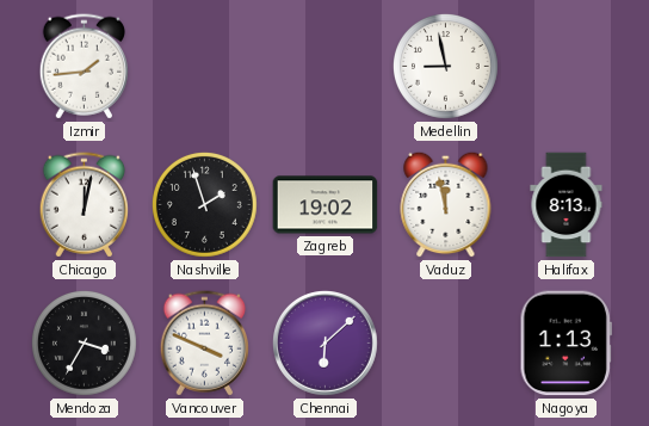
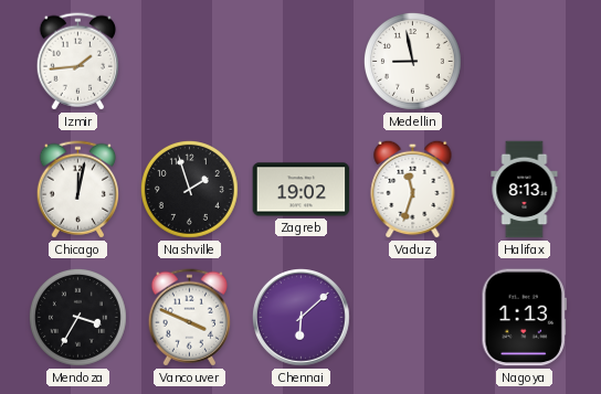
Vaduz: 11:58 -> 11:33 (413, 189)
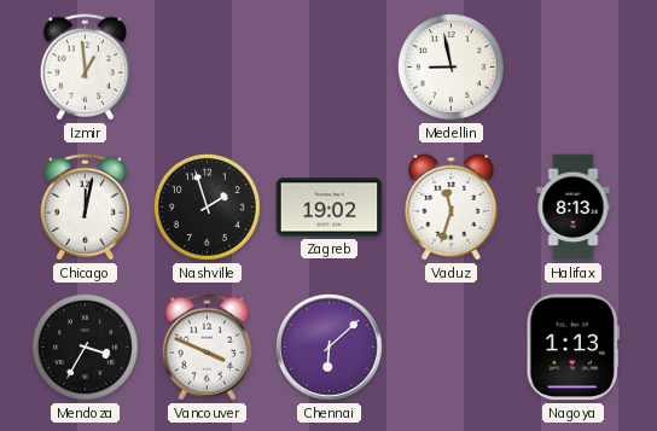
Izmir: 1:44 -> 12:59 (85, 68)
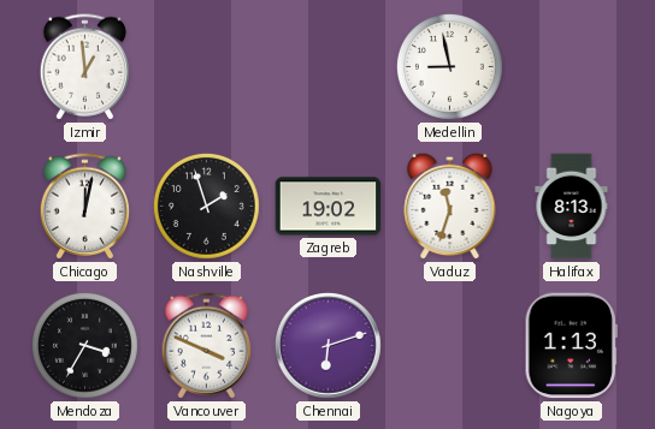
Chennai: 6:08 -> 6:12 (329, 346)
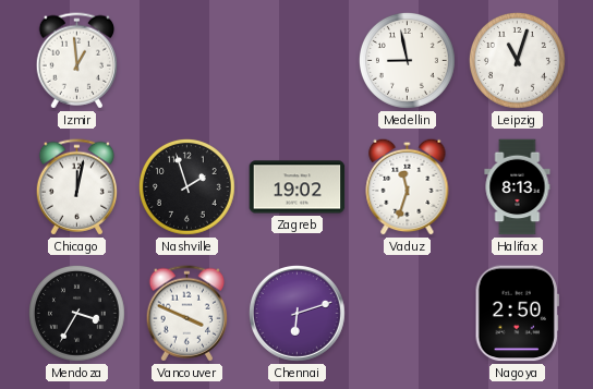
Leipzig: none -> 11:03 (517, 60)
Nagoya: 1:13 -> 2:50 (517, 314)
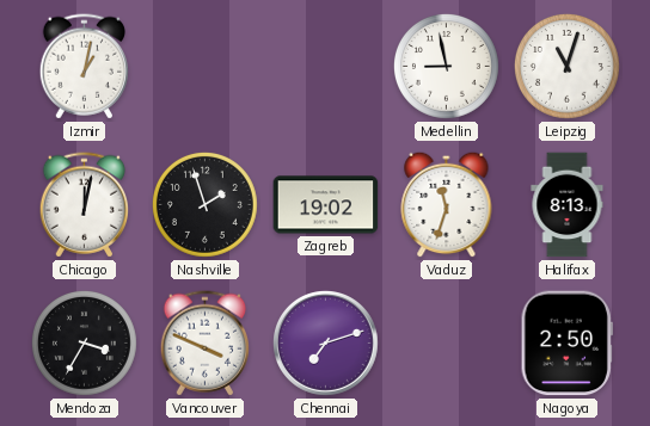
Izmir: 12:59 -> 1:02 (84, 67)
Chennai: 6:12 -> 7:12 (326, 344)
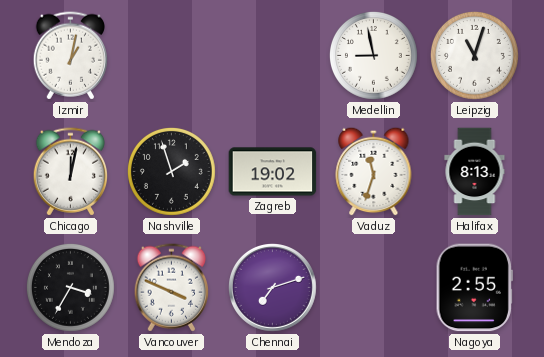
Nagoya: 2:50 -> 2:55 (474, 288)
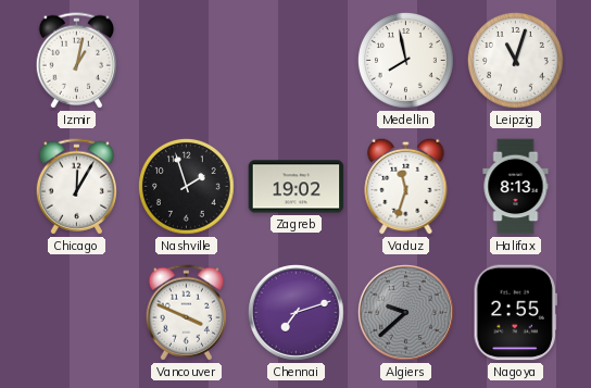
Medellin: 8:58 -> 7:58 (405, 60)
Chicago: 12:02 -> 12:05 (76, 187)
Mendoza: 3:35 -> none (70, 287)
Algiers: none -> 9:38 (406, 313)
